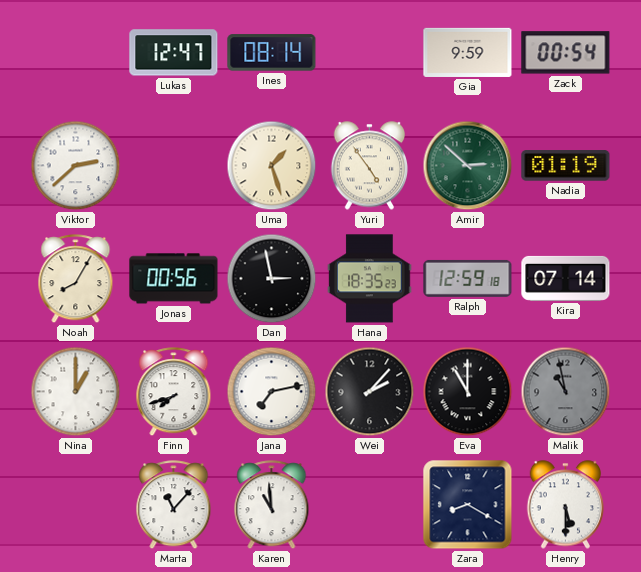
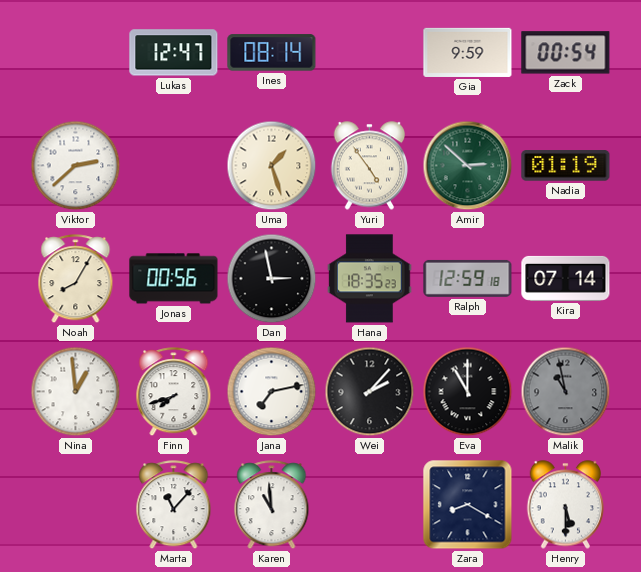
Nina: 1:00 -> 12:59 (76, 392)
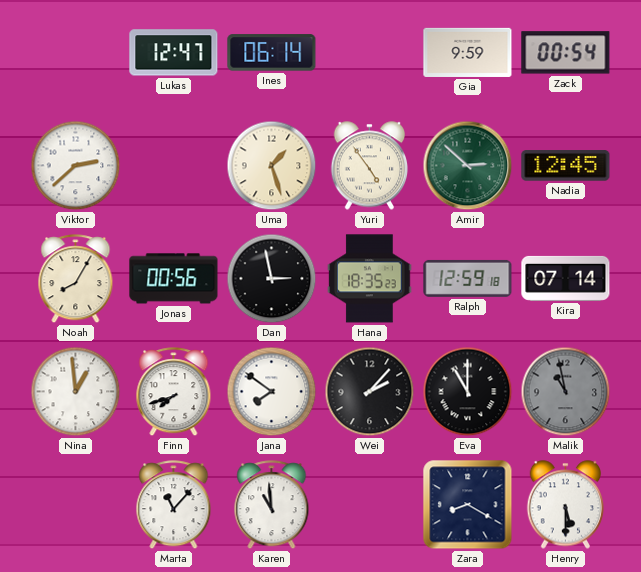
Ines: 08:14 -> 06:14 (272, 53)
Nadia: 01:19 -> 12:45 (566, 166)
Jana: 7:13 -> 7:51 (272, 392)
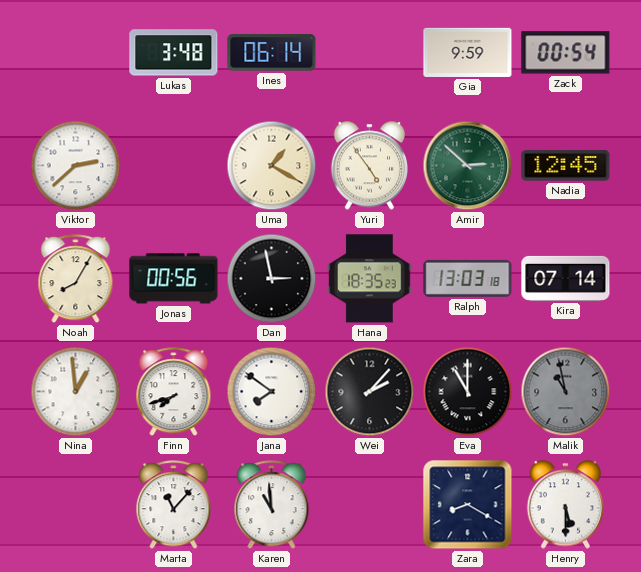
Lukas: 12:47 -> 3:48 (174, 53)
Uma: 1:27 -> 1:20 (272, 166)
Ralph: 12:59 -> 13:03 (468, 278)
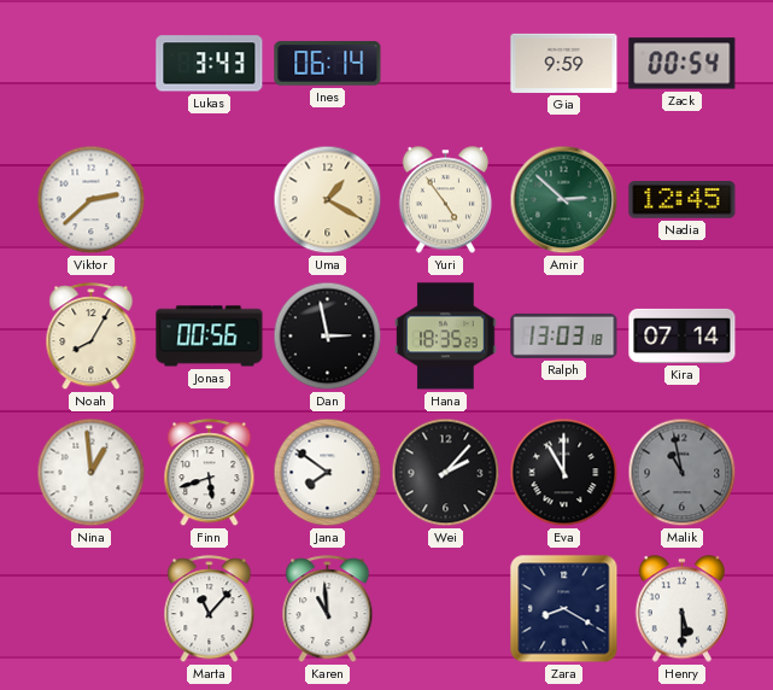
Lukas: 3:48 -> 3:43 (210, 64)
Finn: 7:42 -> 5:42 (210, 473)
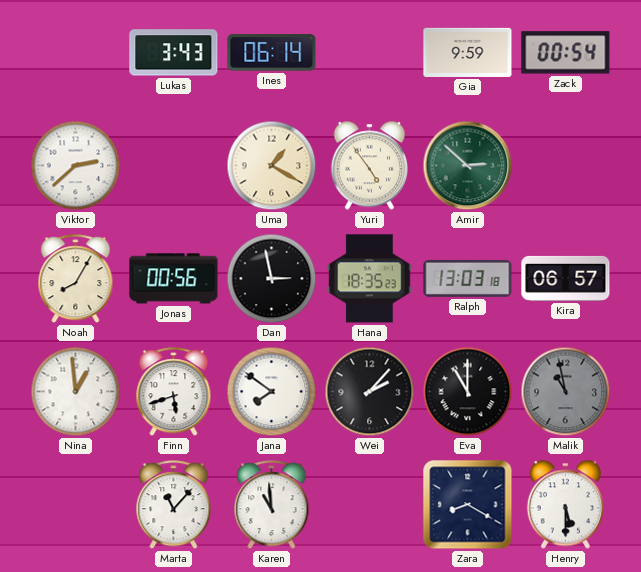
Nadia: 12:45 -> none (683, 200)
Kira: 07:14 -> 06:57 (566, 278)
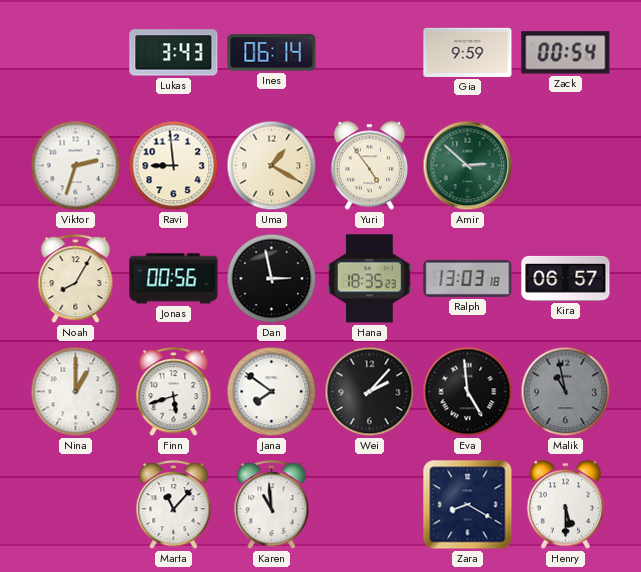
Viktor: 2:38 -> 2:33 (76, 166)
Ravi: none -> 8:59 (174, 166)
Nina: 12:59 -> 1:00 (76, 392)
Eva: 11:00 -> 4:59 (468, 392)
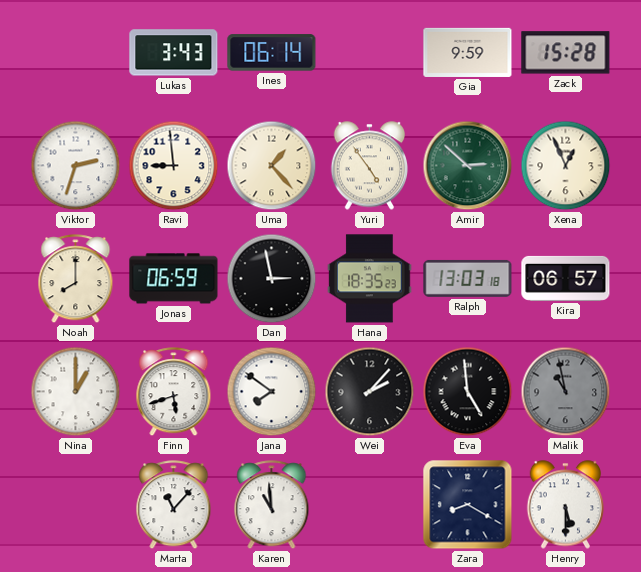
Zack: 00:54 -> 15:28 (566, 53)
Uma: 1:20 -> 1:23 (272, 166)
Xena: none -> 12:56 (566, 166)
Noah: 8:05 -> 8:00 (76, 279)
Jonas: 00:56 -> 06:59 (174, 279)
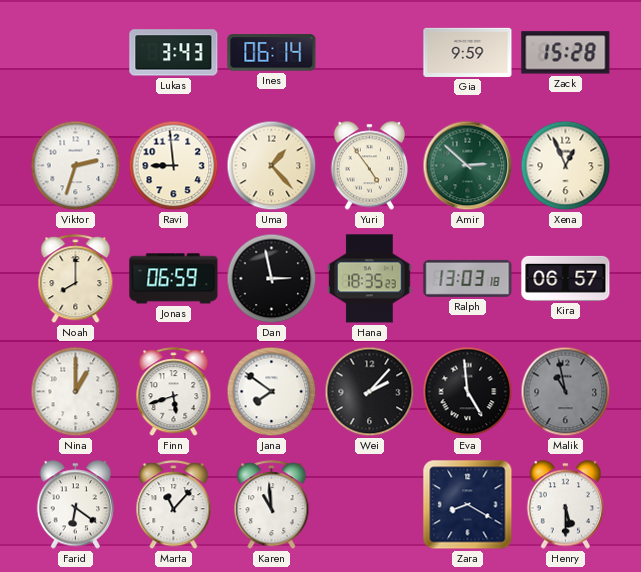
Farid: none -> 6:21 (76, 505)
